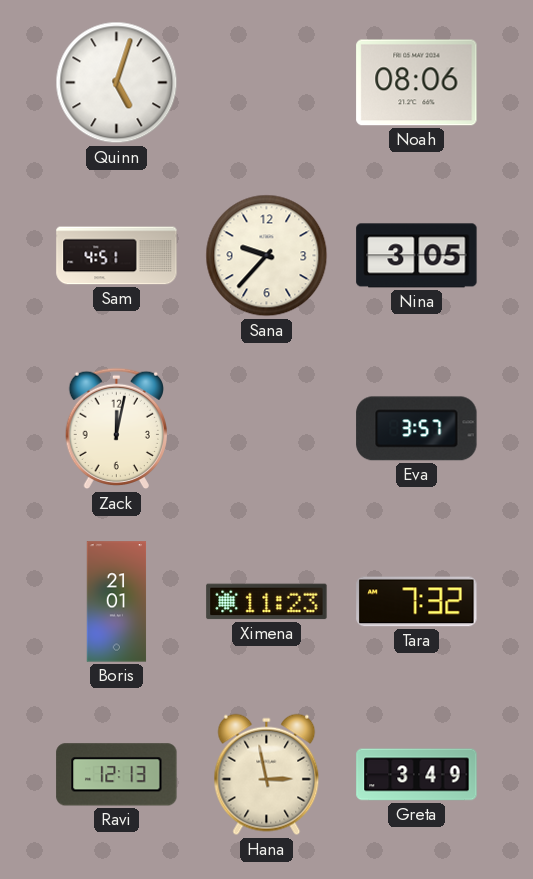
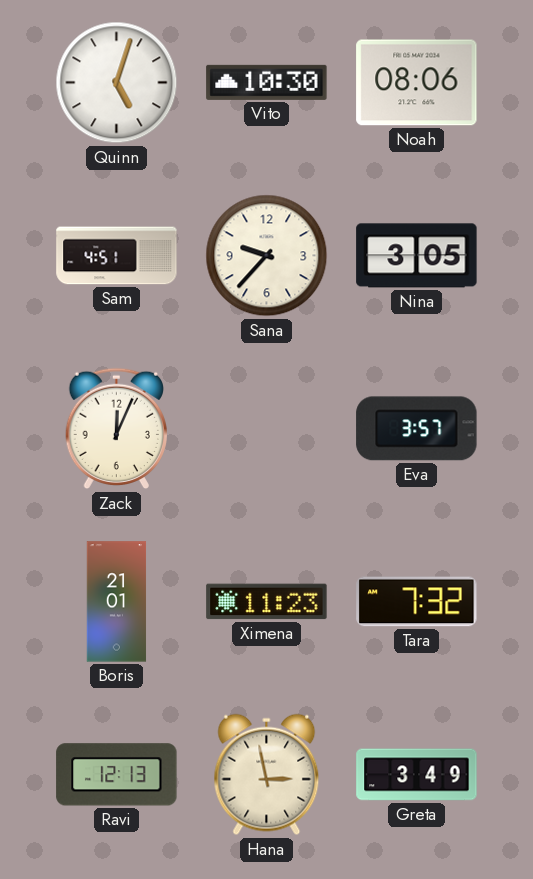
Vito: none -> 10:30 (267, 82)
Zack: 12:02 -> 12:04 (116, 429)
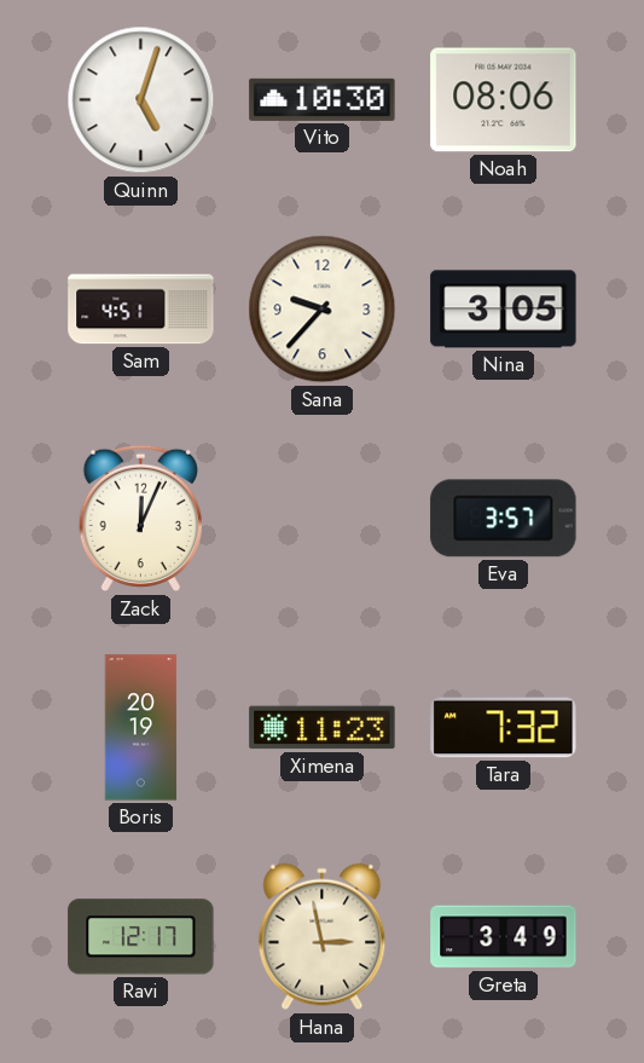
Boris: 21:01 -> 20:19 (141, 728)
Ravi: 12:13 -> 12:17 (141, 937)
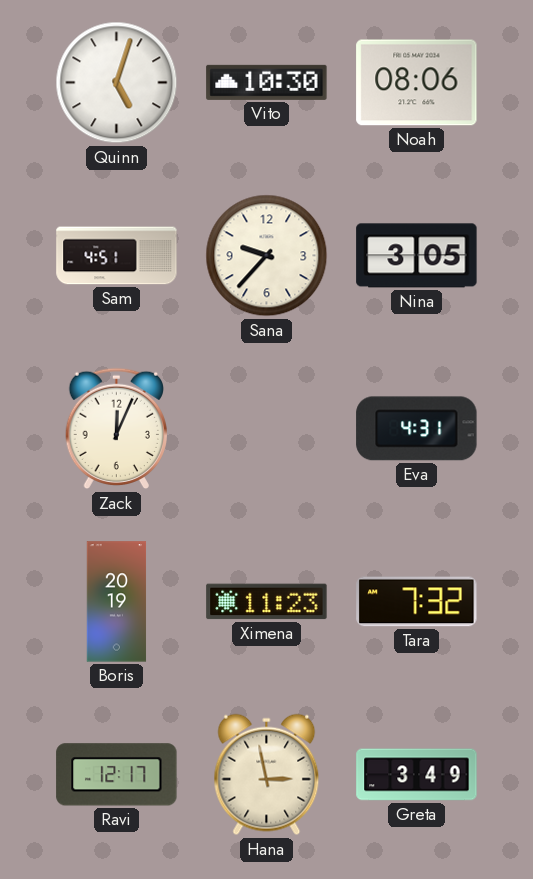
Eva: 3:57 -> 4:31 (417, 429)
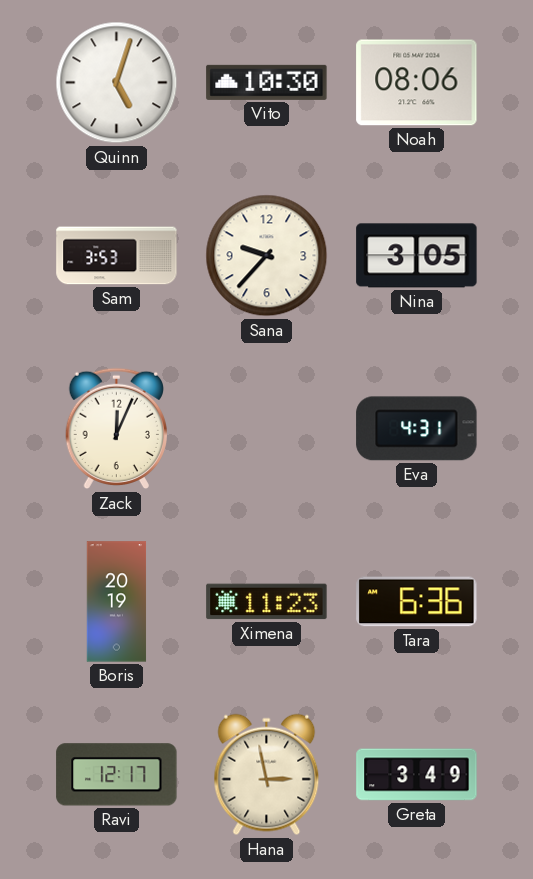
Sam: 4:51 -> 3:53 (117, 256)
Tara: 7:32 -> 6:36 (417, 602)
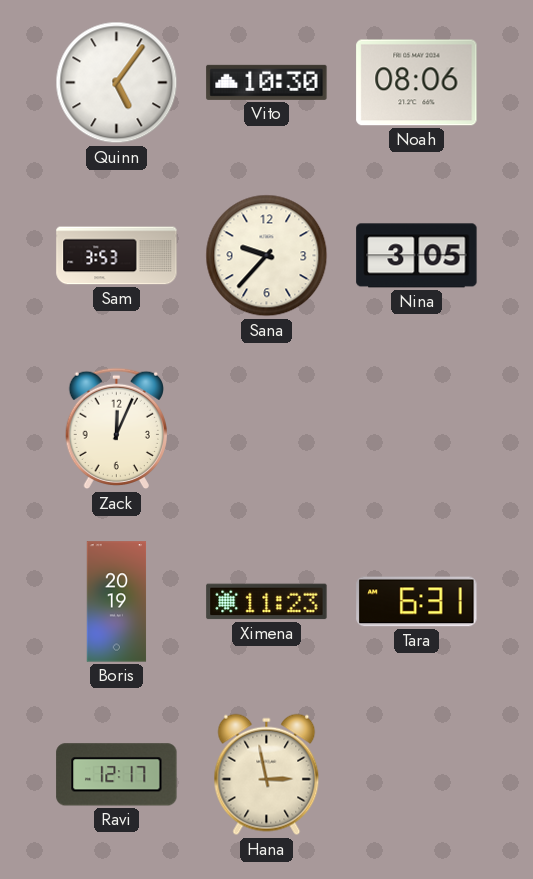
Quinn: 5:03 -> 5:06 (117, 83)
Eva: 4:31 -> none (417, 429)
Tara: 6:36 -> 6:31 (417, 602)
Greta: 3:49 -> none (417, 775)
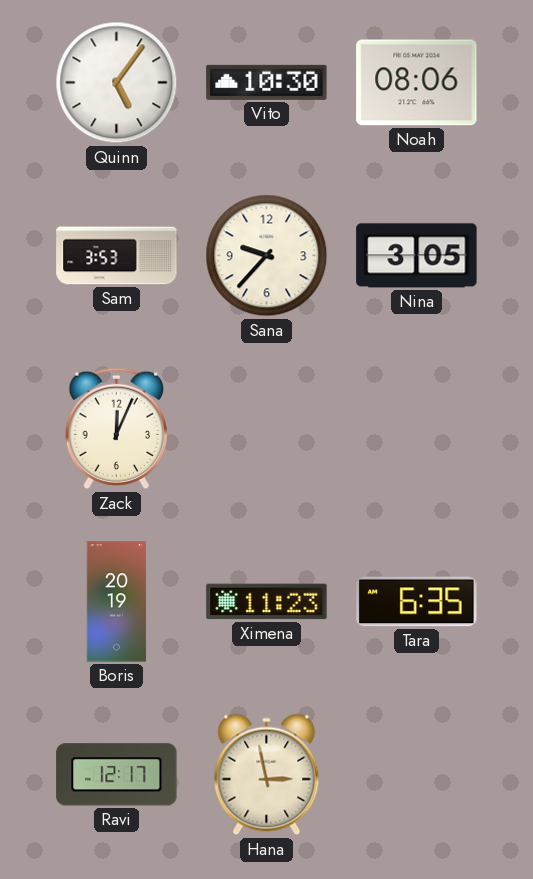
Tara: 6:31 -> 6:35 (417, 602)
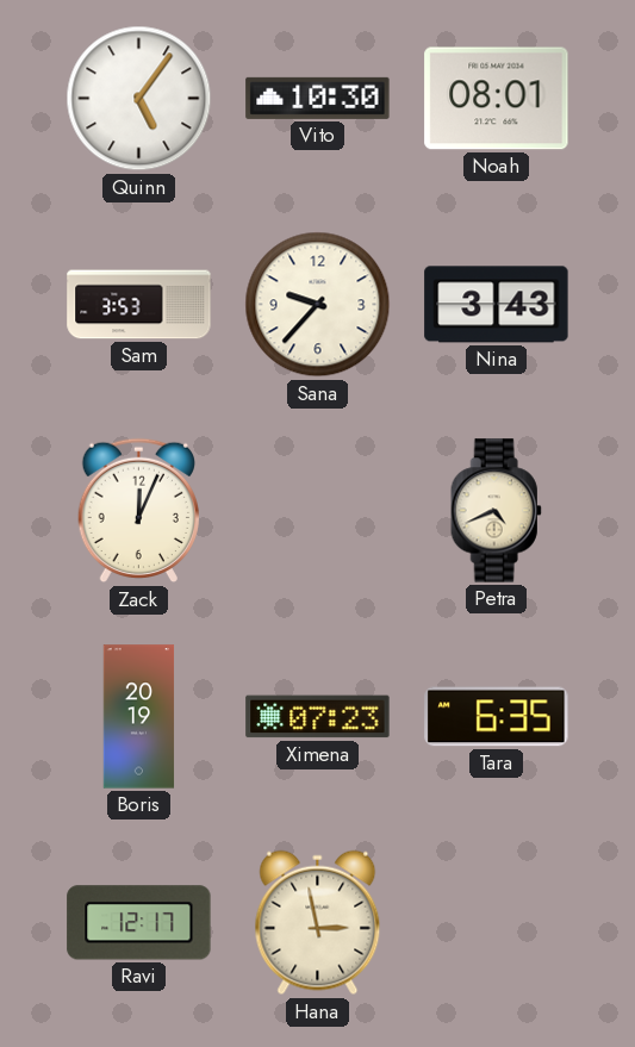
Noah: 08:06 -> 08:01 (497, 99)
Nina: 3:05 -> 3:43 (497, 305)
Petra: none -> 4:41 (496, 511)
Ximena: 11:23 -> 07:23 (318, 717)
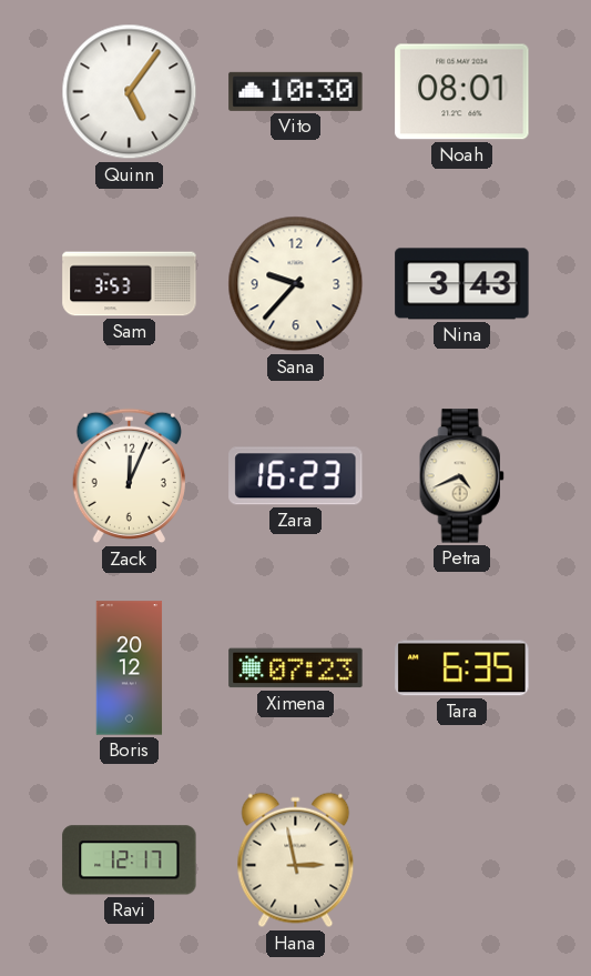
Zara: none -> 16:23 (296, 476)
Boris: 20:19 -> 20:12 (130, 668)
